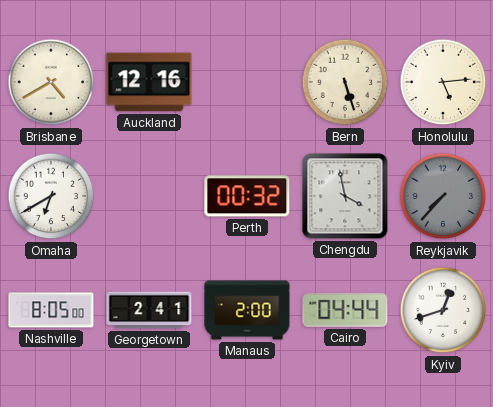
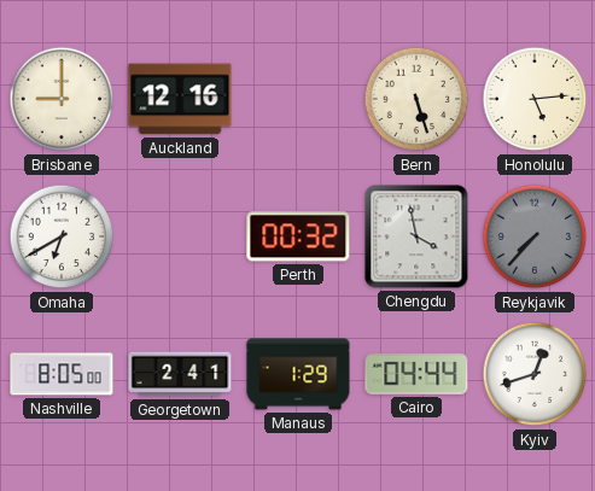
Brisbane: 4:40 -> 9:00 (62, 99)
Manaus: 2:00 -> 1:29 (298, 374)
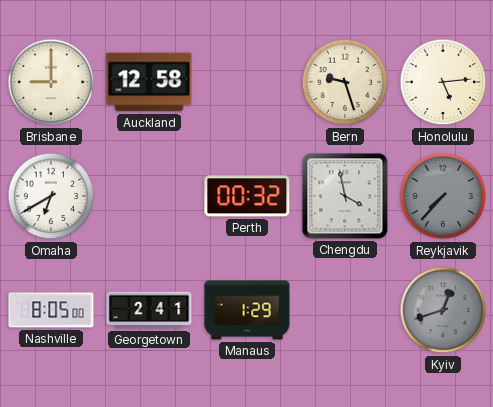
Auckland: 12:16 -> 12:58 (149, 82)
Bern: 5:27 -> 9:27 (345, 82)
Cairo: 04:44 -> none (416, 374)
Kyiv dial: white -> grey (443, 310)
